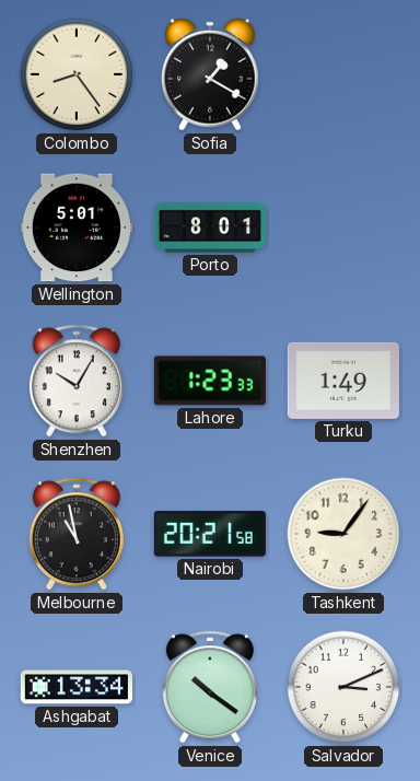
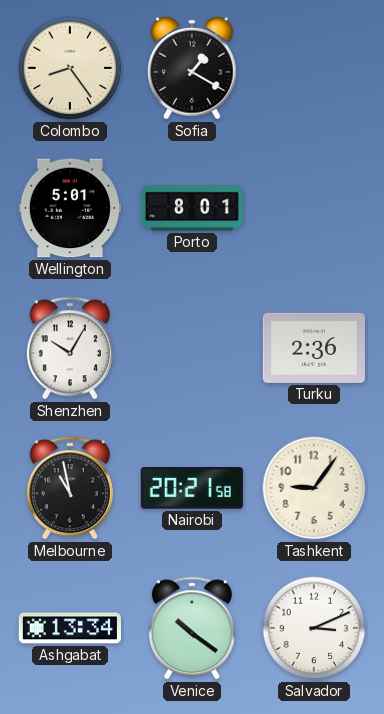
Lahore: 1:23 -> none (210, 381)
Turku: 1:49 -> 2:36 (314, 348)
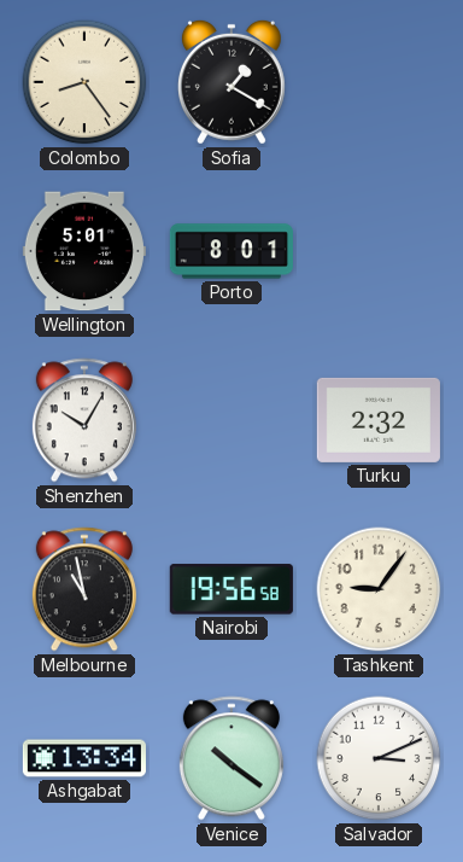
Turku: 2:36 -> 2:32 (379, 420)
Nairobi: 20:21 -> 19:56 (231, 589)
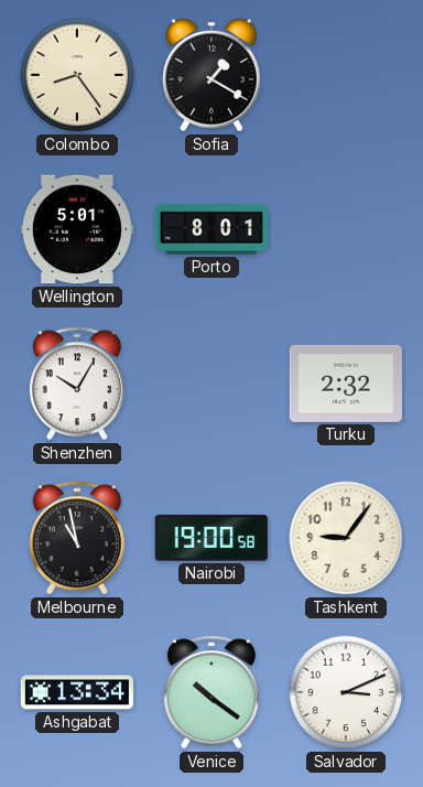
Nairobi: 19:56 -> 19:00 (211, 538)
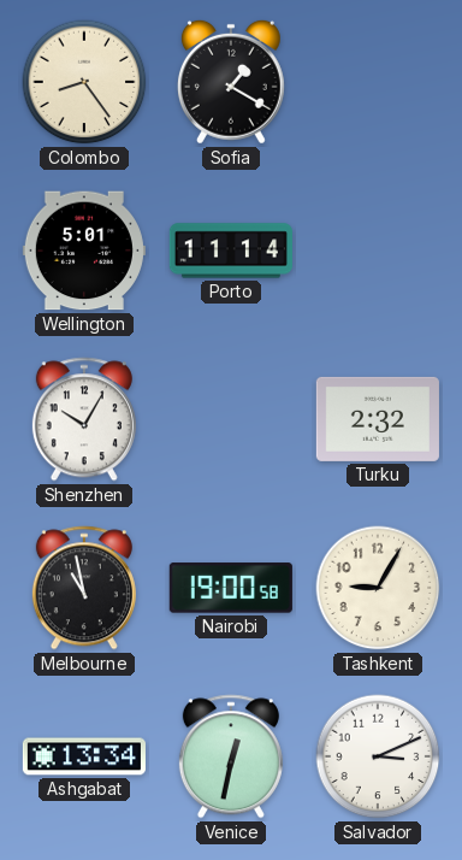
Porto: 8:01 -> 11:14 (231, 251)
Tashkent: 9:06 -> 9:05 (378, 588)
Venice: 10:21 -> 12:32 (231, 756)
